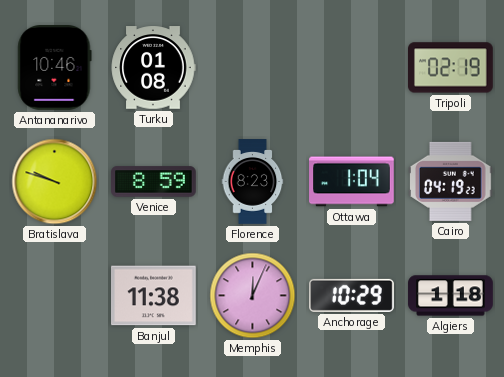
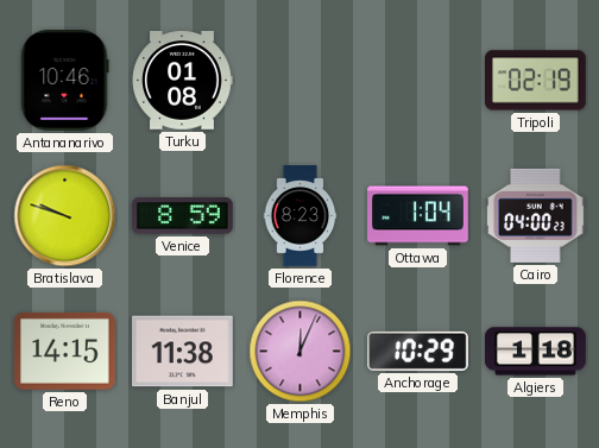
Cairo: 04:19 -> 04:00 (536, 215)
Reno: none -> 14:15 (65, 351)
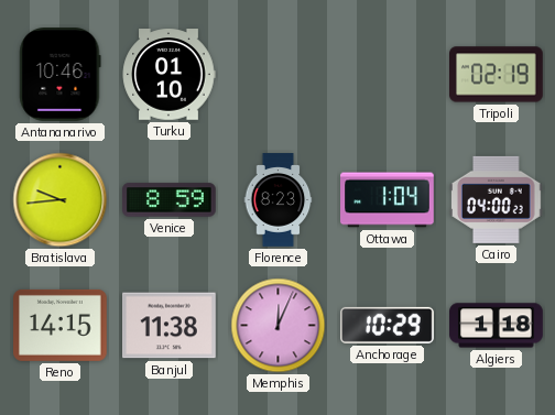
Turku: 01:08 -> 01:10 (168, 75)
Bratislava: 9:48 -> 9:44 (61, 200)
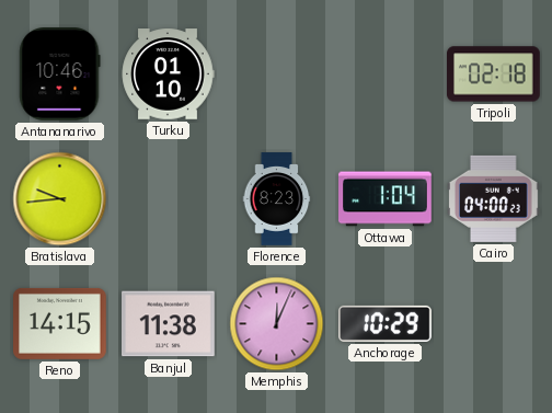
Tripoli: 02:19 -> 02:18 (494, 74)
Venice: 8:59 -> none (170, 200)
Algiers: 1:18 -> none (497, 326)
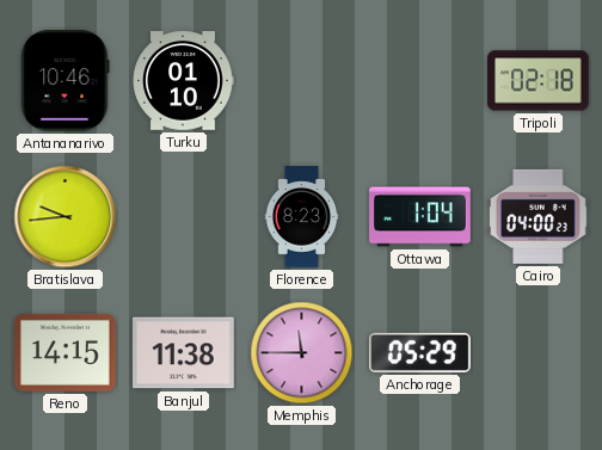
Memphis: 12:04 -> 11:45 (302, 353)
Anchorage: 10:29 -> 05:29 (420, 352)
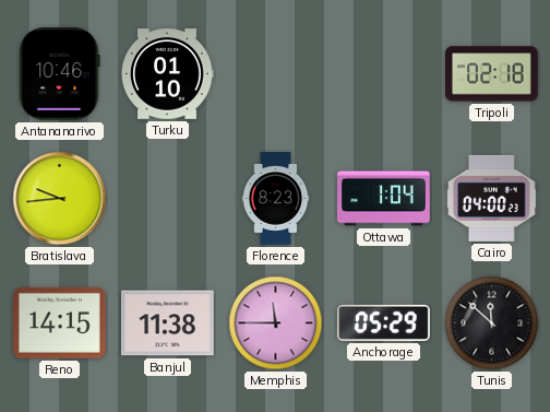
Tunis: none -> 11:52 (492, 323)
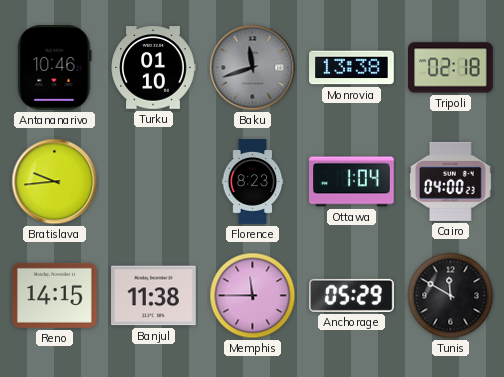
Baku: none -> 11:42 (253, 68)
Monrovia: none -> 13:38 (352, 68)
Tunis: 11:52 -> 11:50 (451, 296)
